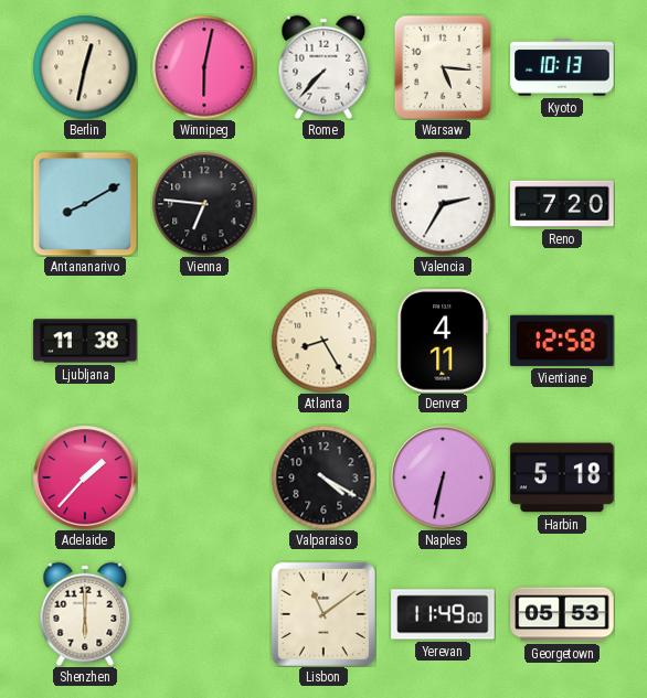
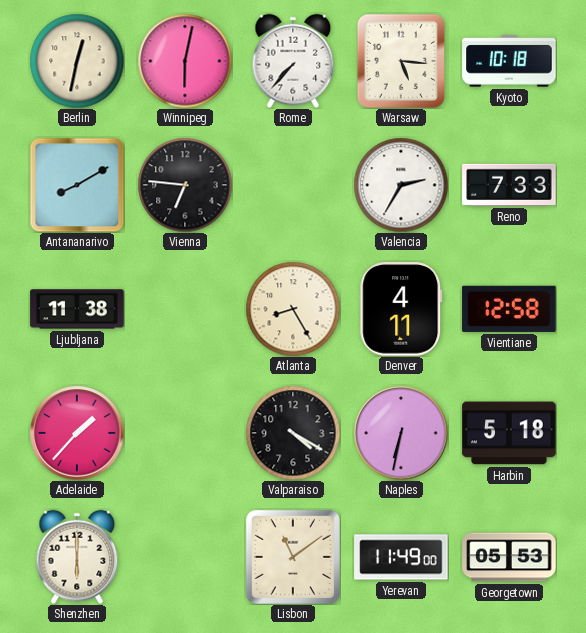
Kyoto: 10:13 -> 10:18 (509, 61)
Reno: 7:20 -> 7:33 (509, 185)
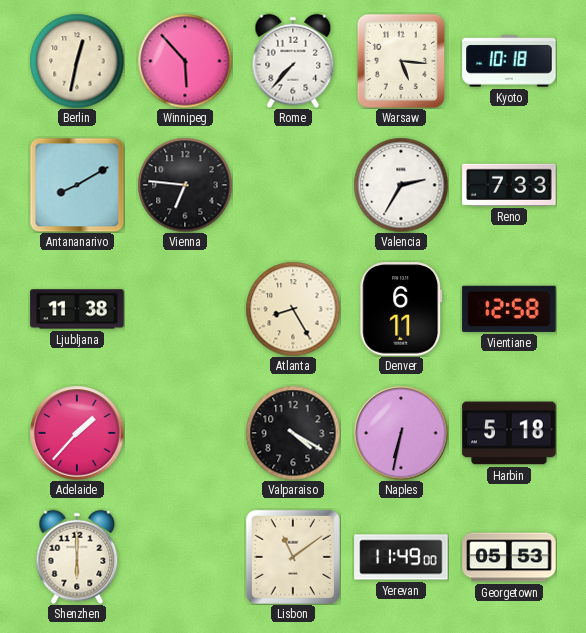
Winnipeg: 6:02 -> 5:53 (185, 61)
Denver: 4:11 -> 6:11 (401, 309)
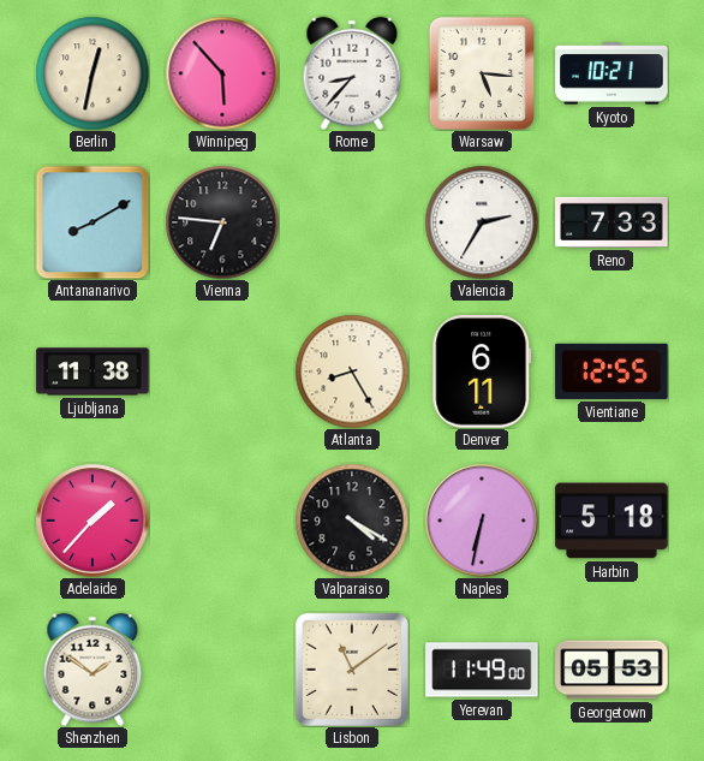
Rome: 7:37 -> 8:37 (352, 73)
Kyoto: 10:18 -> 10:21 (611, 73)
Vientiane: 12:58 -> 12:55 (611, 371)
Shenzhen: 6:00 -> 1:51 (93, 670)
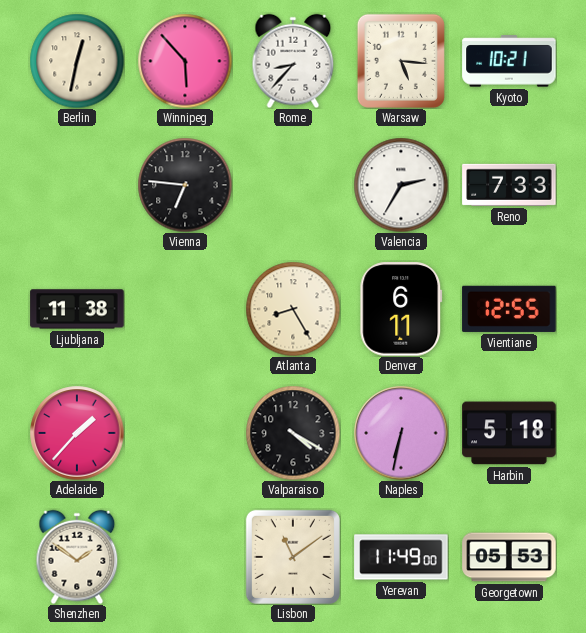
Antananarivo: 8:10 -> none (93, 222)
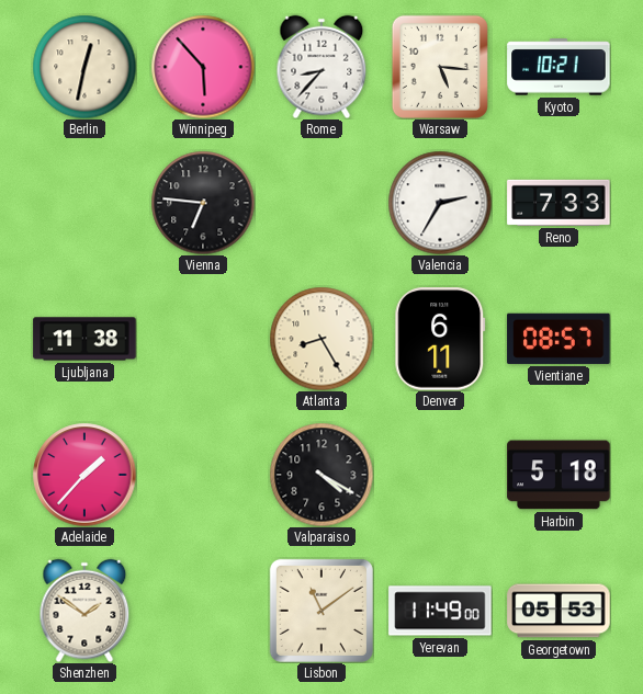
Vientiane: 12:55 -> 08:57 (559, 339)
Naples: 6:32 -> none (401, 433)
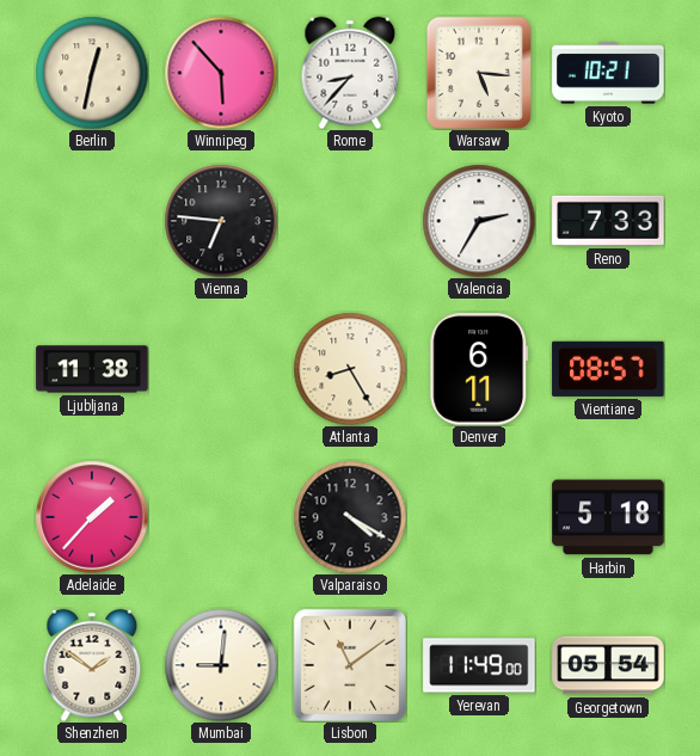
Mumbai: none -> 9:01 (221, 665)
Georgetown: 05:53 -> 05:54 (608, 665)
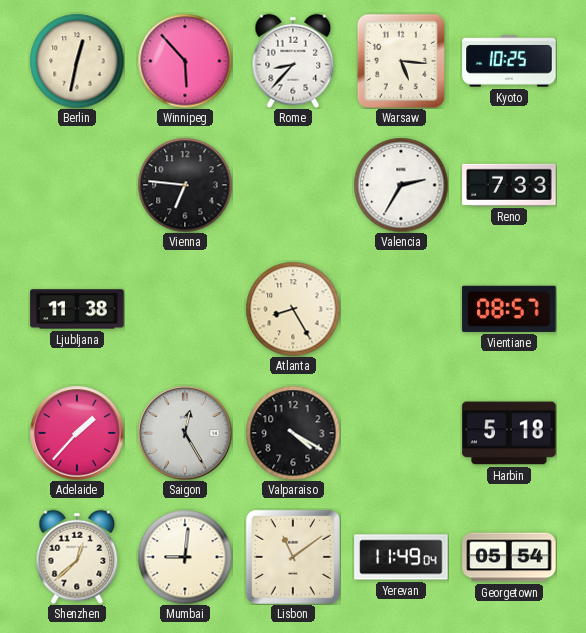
Kyoto: 10:21 -> 10:25 (509, 61)
Denver: 6:11 -> none (479, 369)
Saigon: none -> 12:25 (185, 433)
Shenzhen: 1:51 -> 12:38 (77, 557)
Yerevan: 11:49:00 -> 11:49:04 (401, 557)
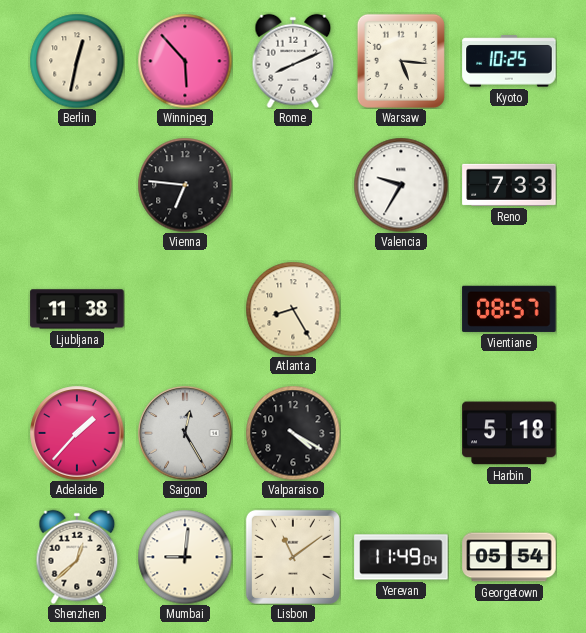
Rome: 8:37 -> 8:11 (293, 61)
Valencia: 2:35 -> 9:35 (401, 185)
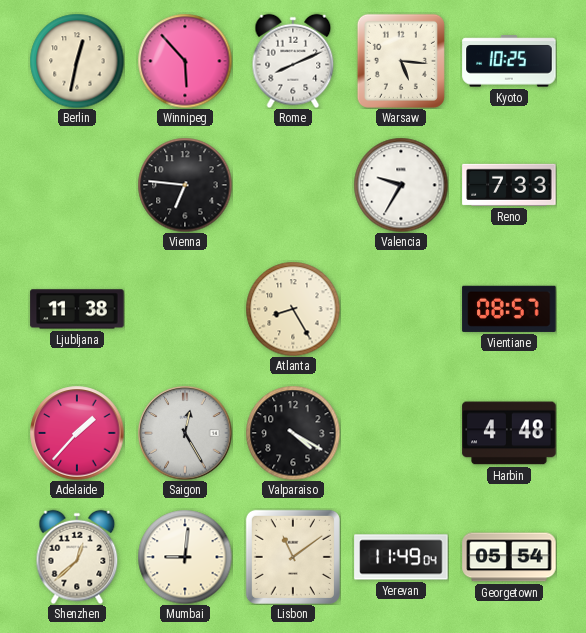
Harbin: 5:18 -> 4:48 (509, 433)
